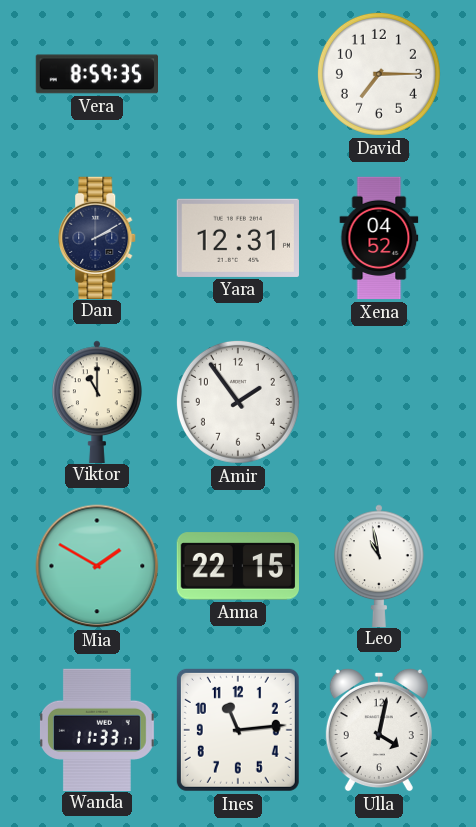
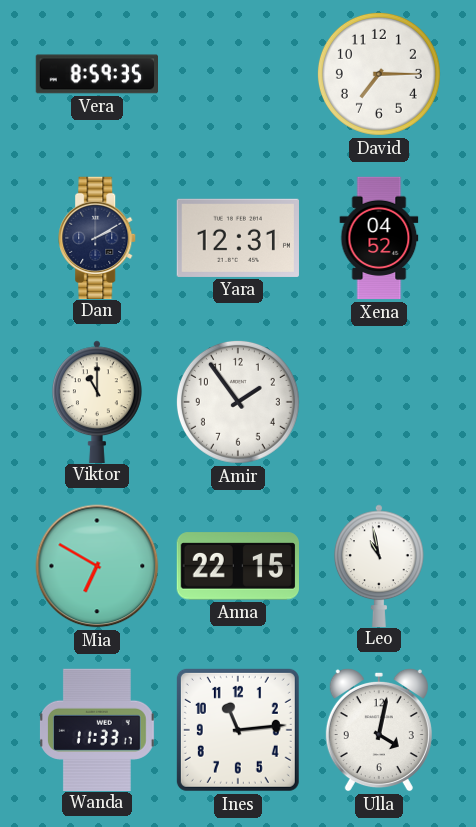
Mia: 1:50 -> 6:50 (97, 566)
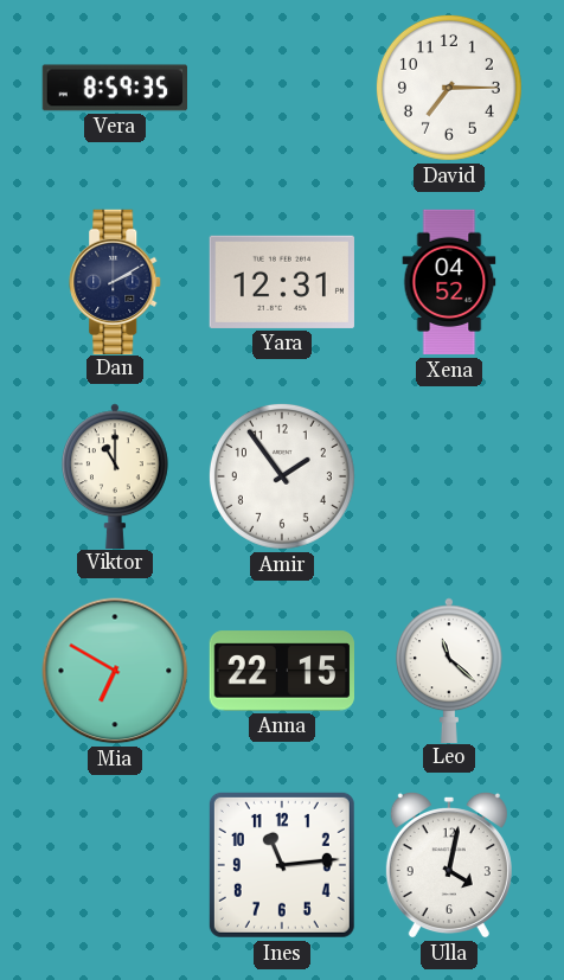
Leo: 10:58 -> 11:22 (450, 670)
Wanda: 11:33 -> none (97, 729)
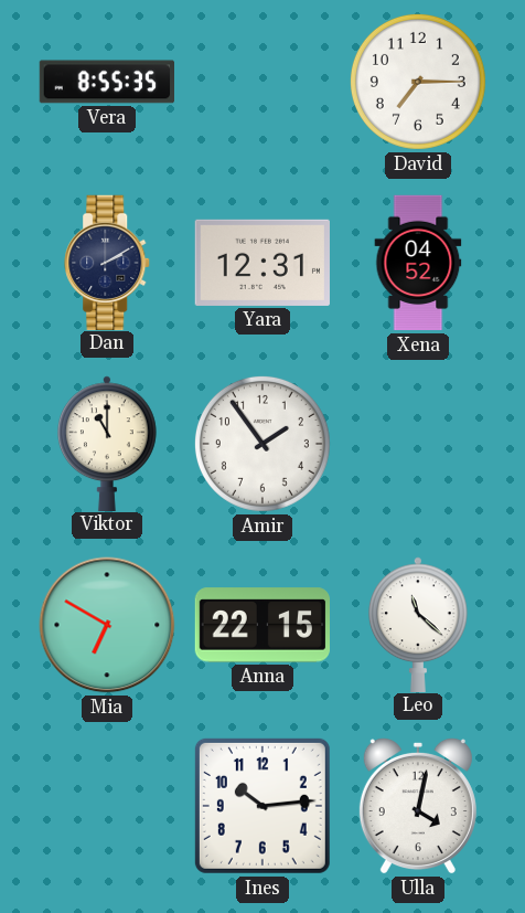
Vera: 8:59 -> 8:55 (106, 82)
Ines: 11:14 -> 10:14 (262, 806)
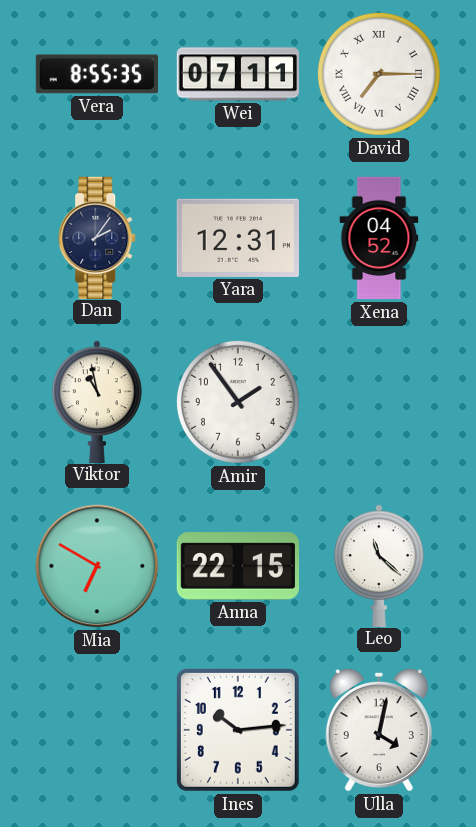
Wei: none -> 07:11 (238, 74)
David numerals: Arabic -> Roman (379, 74)
Dan: 2:10 -> 2:06 (98, 237)
Viktor: 11:00 -> 10:58 (98, 401)
